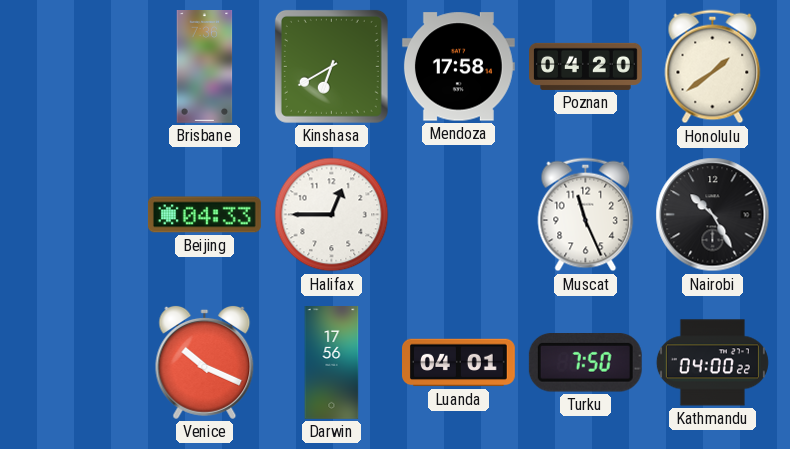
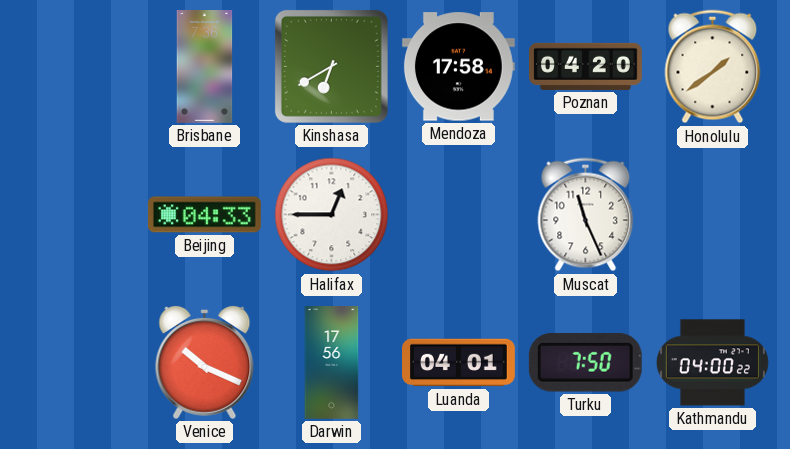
Nairobi: 10:25 -> none (713, 215)
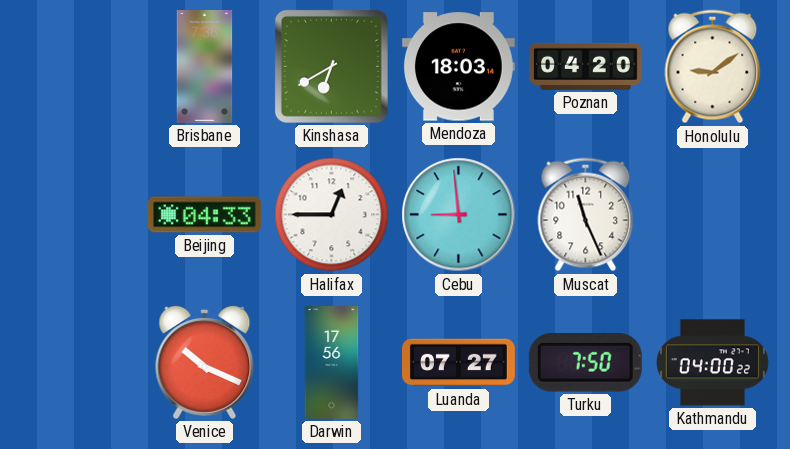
Mendoza: 17:58 -> 18:03 (458, 67)
Honolulu: 1:39 -> 9:09 (713, 67)
Cebu: none -> 8:59 (459, 215)
Luanda: 04:01 -> 07:27 (459, 363)
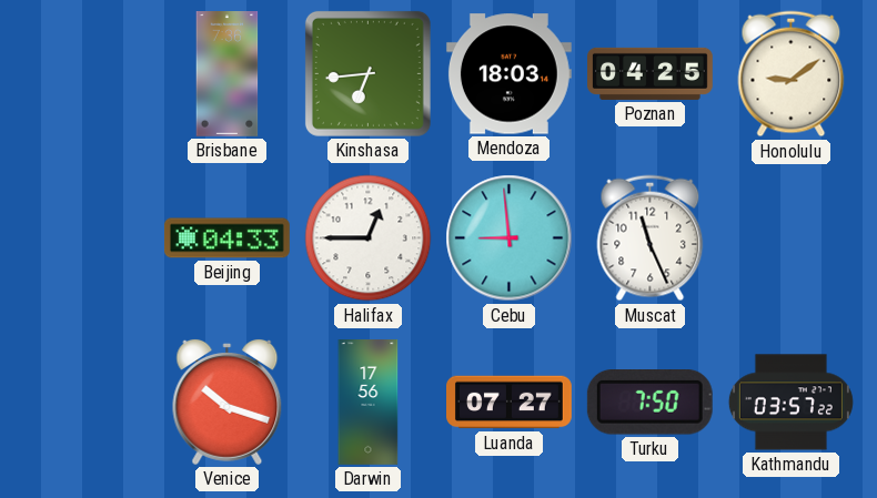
Kinshasa: 6:40 -> 6:44 (367, 73)
Poznan: 04:20 -> 04:25 (651, 73)
Venice: 10:19 -> 10:18 (228, 402)
Kathmandu: 04:00 -> 03:57 (790, 403)
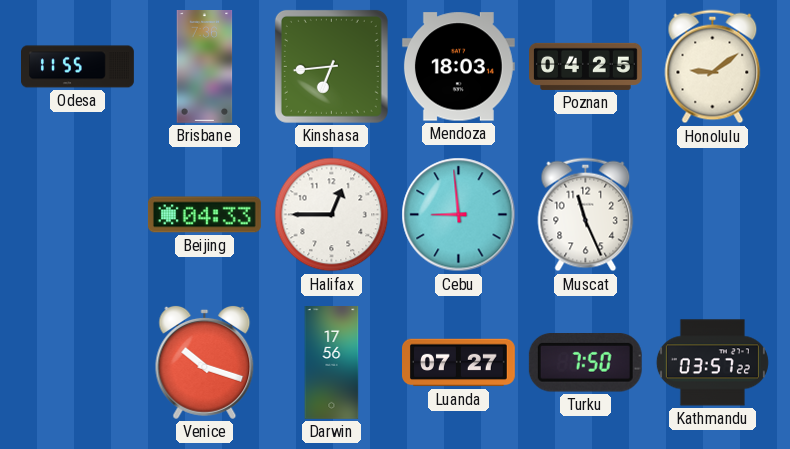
Odesa: none -> 11:55 (78, 67)
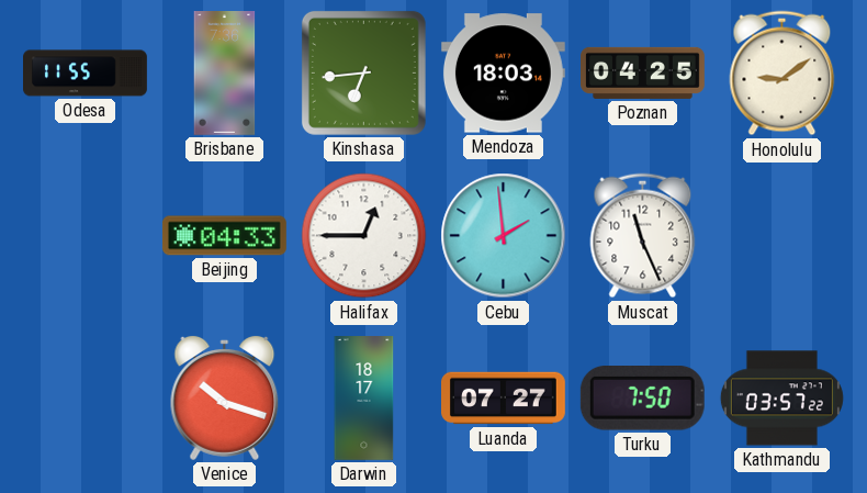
Cebu: 8:59 -> 1:59 (504, 236)
Darwin: 17:56 -> 18:17 (364, 399)
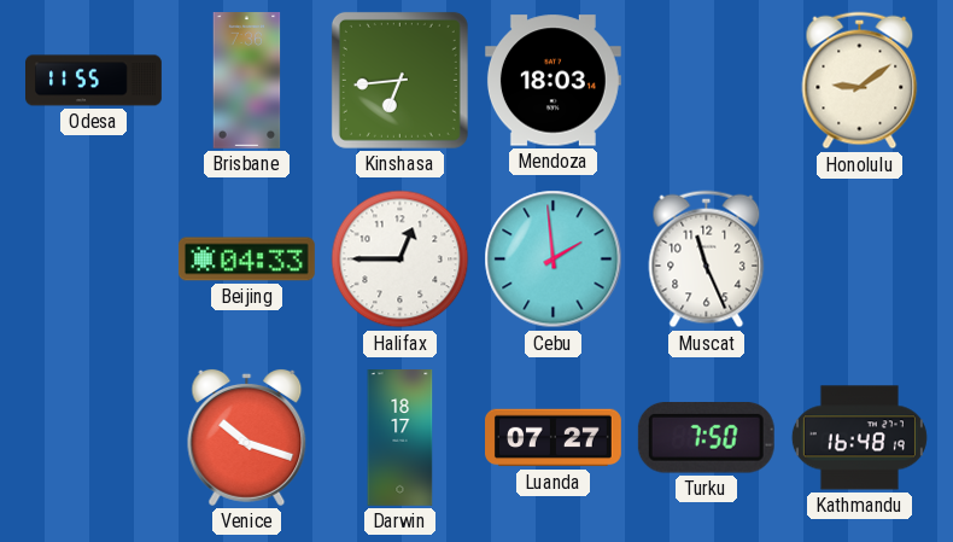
Poznan: 04:25 -> none (643, 72)
Kathmandu: 03:57 -> 16:48 (859, 438)
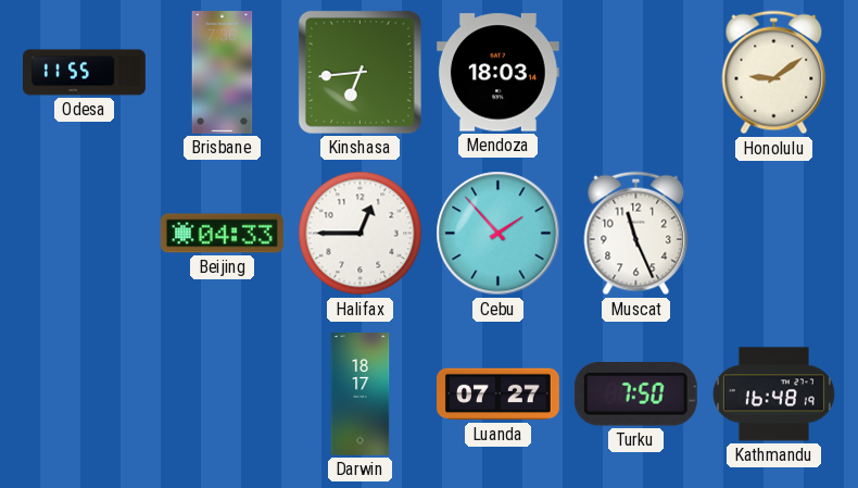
Cebu: 1:59 -> 1:53 (499, 234)
Venice: 10:18 -> none (247, 437)
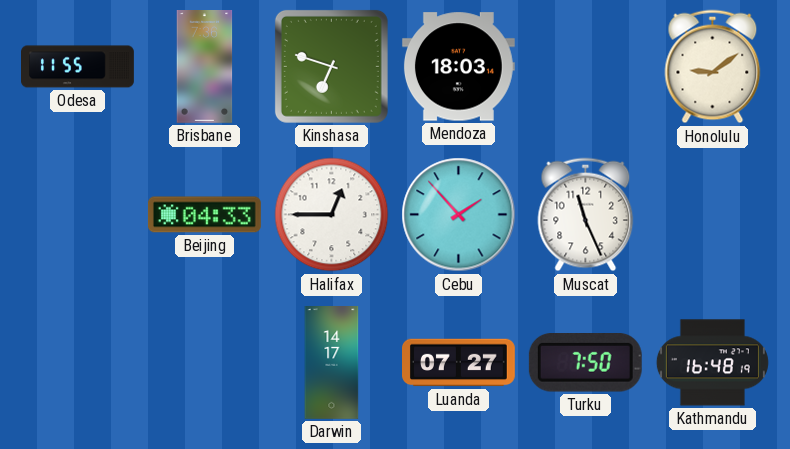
Kinshasa: 6:44 -> 6:48 (331, 66)
Darwin: 18:17 -> 14:17 (332, 363)
